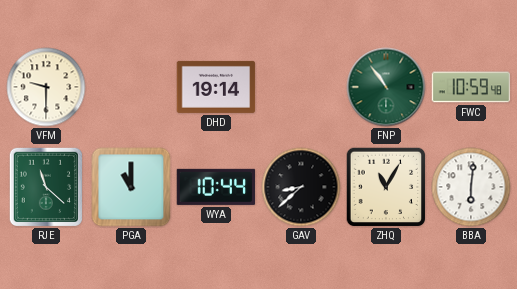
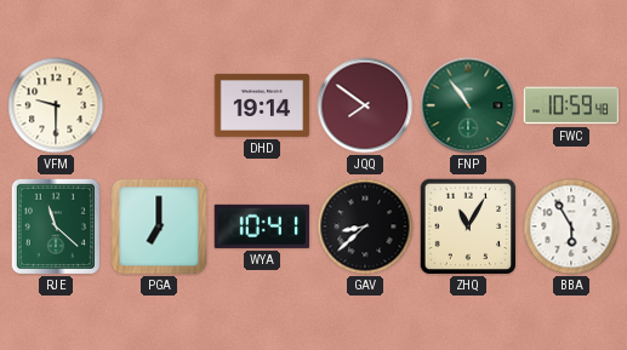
JQQ: none -> 7:51 (365, 105)
PGA: 11:00 -> 7:00 (159, 226)
WYA: 10:44 -> 10:41 (262, 226)
BBA: 6:01 -> 5:55 (571, 226)
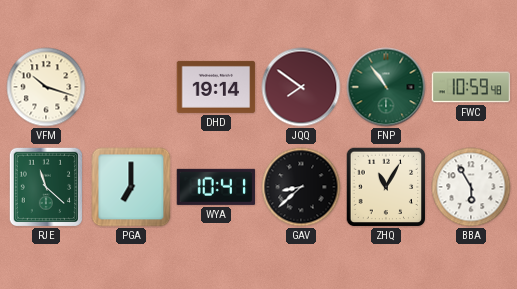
VFM: 9:30 -> 10:18 (46, 87)
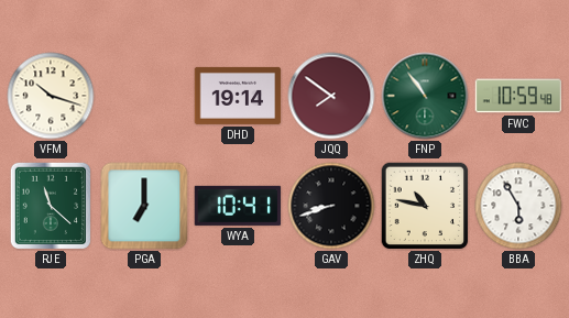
GAV: 8:38 -> 8:42 (331, 206)
ZHQ: 11:05 -> 10:47 (425, 206)
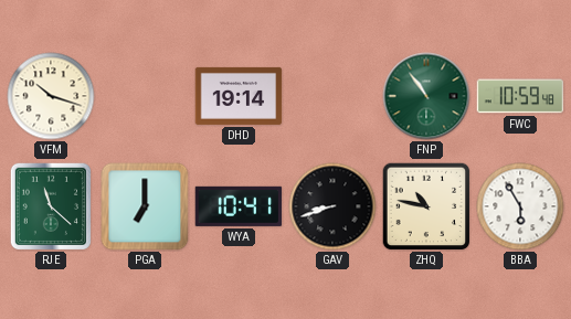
JQQ: 7:51 -> none (331, 96)
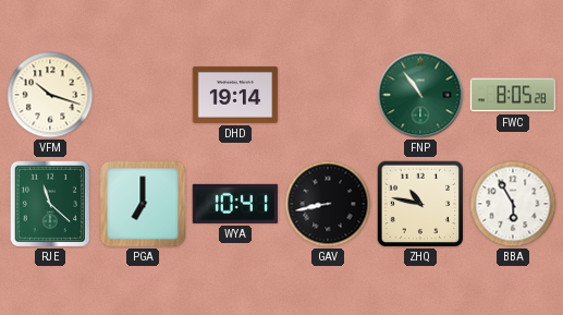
FWC: 10:59 -> 8:05 (513, 95)
GAV: 8:42 -> 8:43 (328, 204)
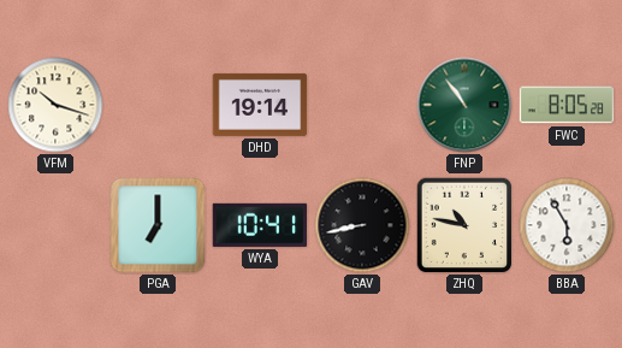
RJE: 11:22 -> none (49, 203)
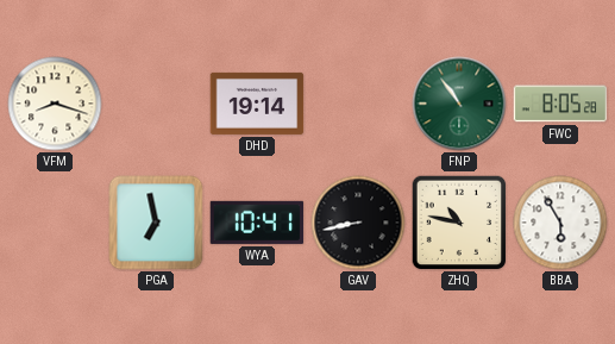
VFM: 10:18 -> 8:18 (55, 104)
PGA: 7:00 -> 6:58 (156, 223)
